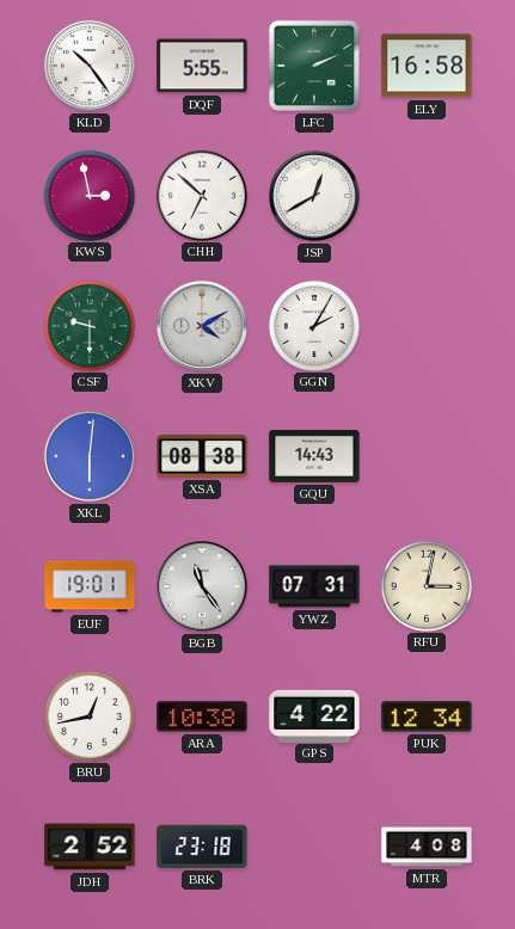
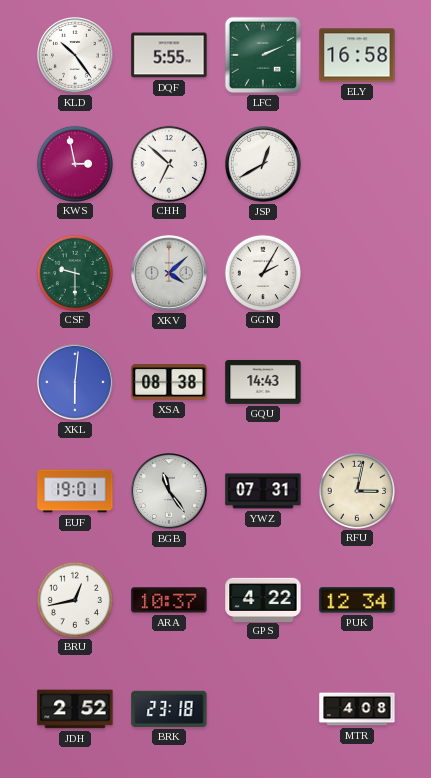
XKV: 4:10 -> 4:08 (170, 274)
ARA: 10:38 -> 10:37 (169, 600)
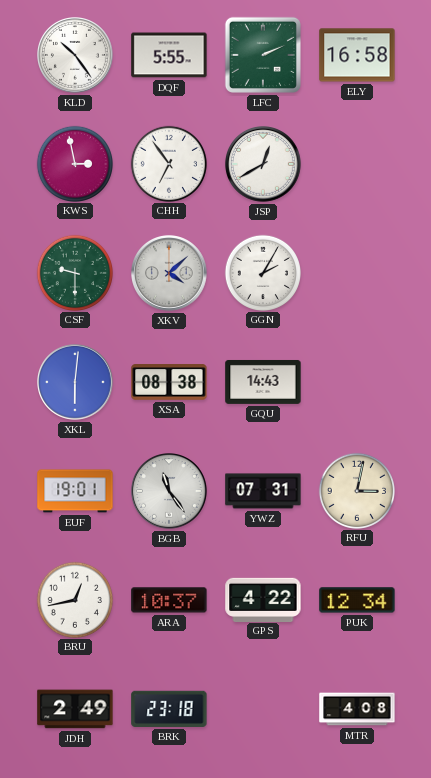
CHH: 6:52 -> 6:54 (168, 163)
JDH: 2:52 -> 2:49 (75, 709)
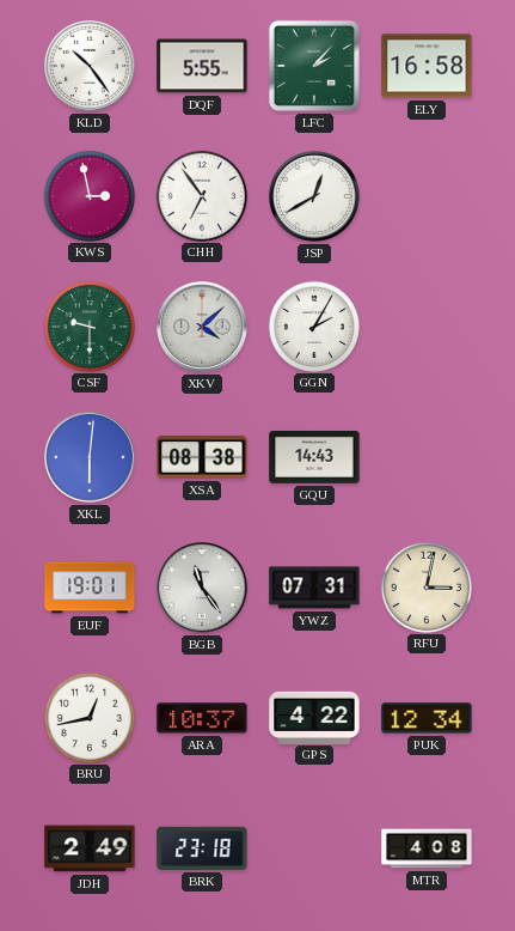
LFC: 2:11 -> 2:07 (314, 66)
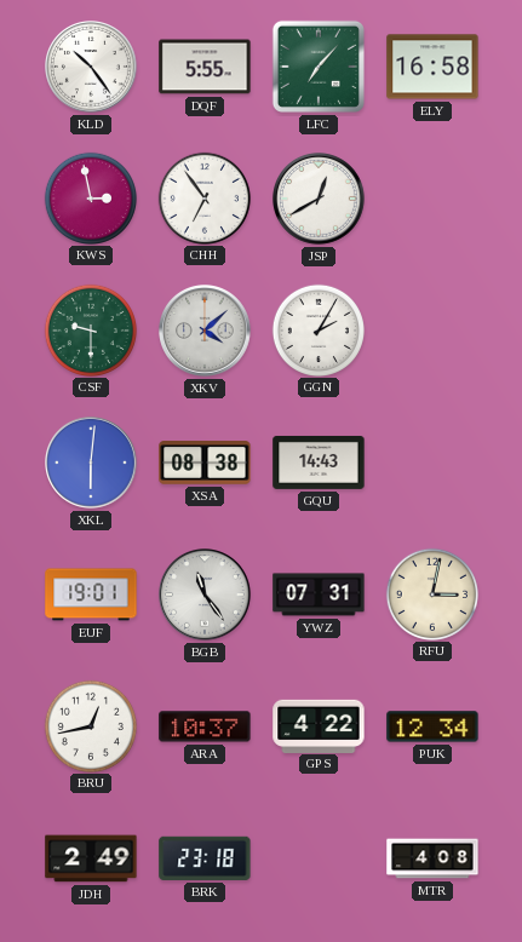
LFC: 2:07 -> 7:07 (319, 67)
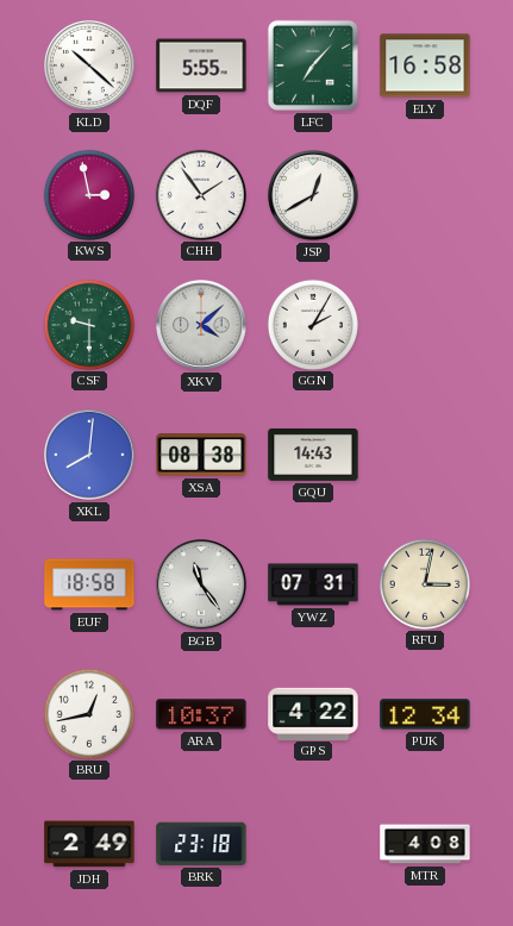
KLD: 10:24 -> 10:22 (90, 67)
CHH: 6:54 -> 1:54 (200, 194)
XKL: 6:01 -> 8:01 (90, 456)
EUF: 19:01 -> 18:58 (89, 584)
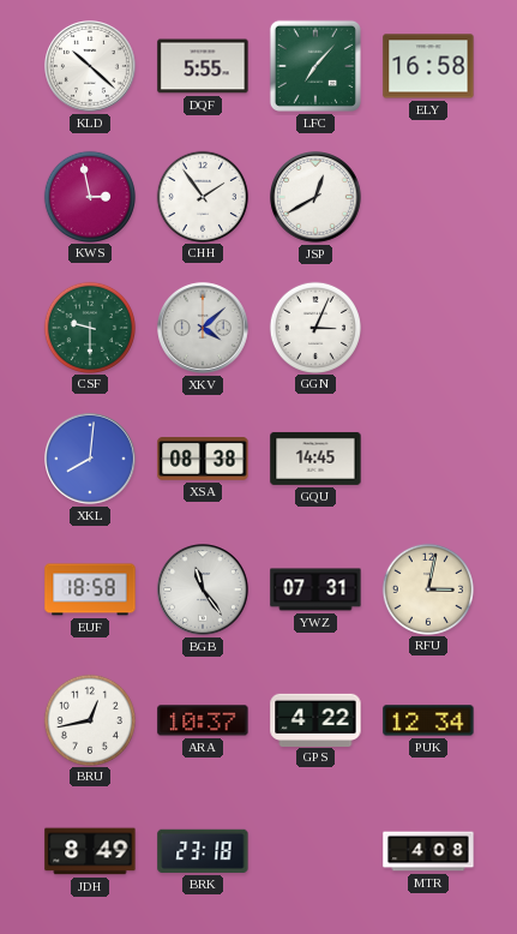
GGN: 2:05 -> 3:04 (314, 327)
GQU: 14:43 -> 14:45 (315, 459)
JDH: 2:49 -> 8:49 (90, 851)
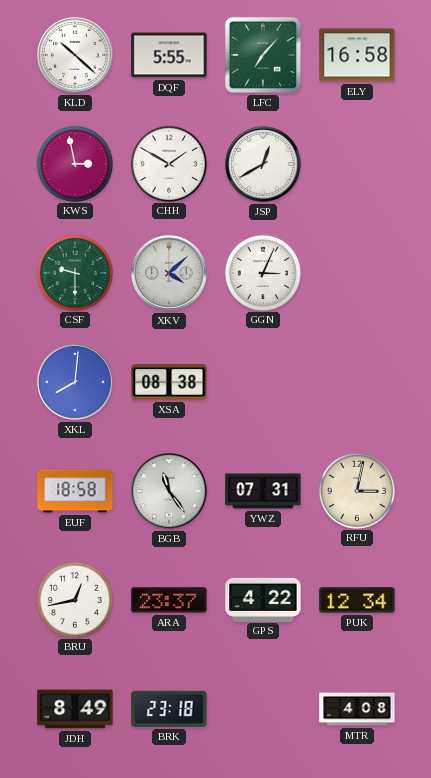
CHH: 1:54 -> 1:50 (168, 163)
GQU: 14:45 -> none (315, 459)
ARA: 10:37 -> 23:37 (169, 600)
